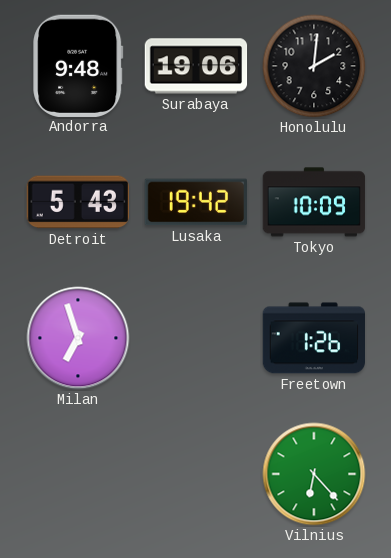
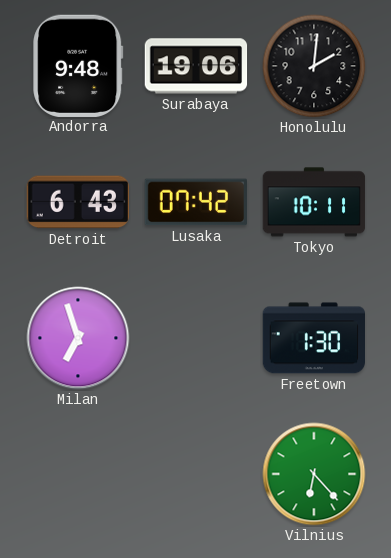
Detroit: 5:43 -> 6:43 (77, 202)
Lusaka: 19:42 -> 07:42 (195, 202)
Tokyo: 10:09 -> 10:11 (314, 202)
Freetown: 1:26 -> 1:30 (313, 338)
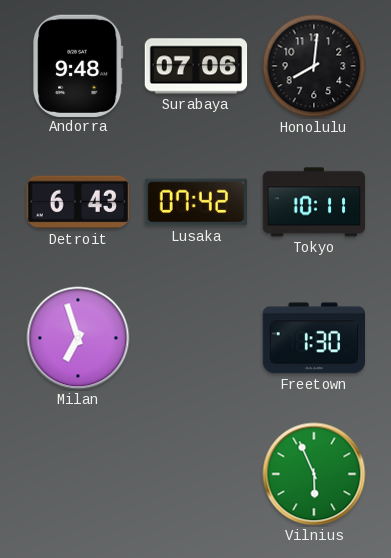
Surabaya: 19:06 -> 07:06 (196, 66)
Honolulu: 2:01 -> 8:01 (314, 66)
Vilnius: 6:23 -> 5:56 (314, 474)
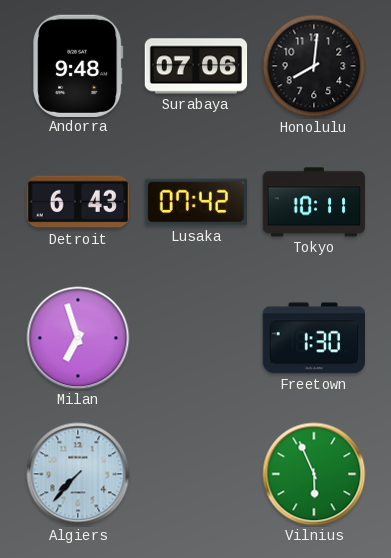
Algiers: none -> 7:37 (78, 474)
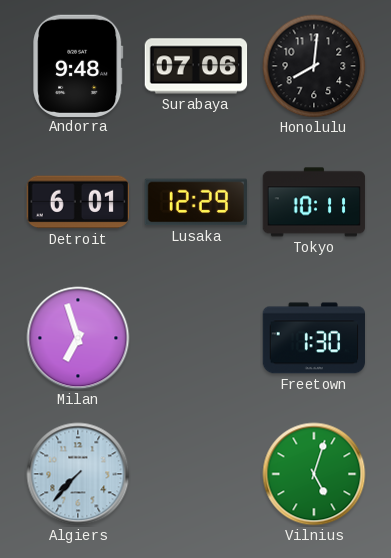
Detroit: 6:43 -> 6:01 (77, 202)
Lusaka: 07:42 -> 12:29 (195, 202)
Vilnius: 5:56 -> 5:03 (314, 474)
